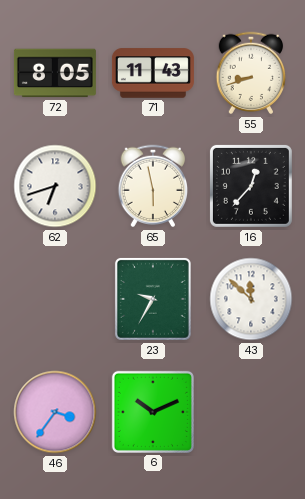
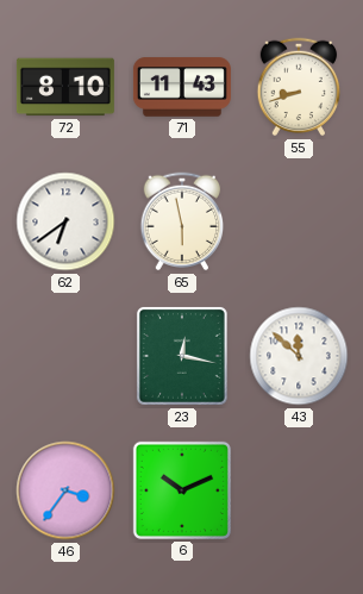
72: 8:05 -> 8:10 (65, 87)
62: 6:42 -> 6:39 (65, 221)
16: 12:37 -> none (251, 186)
23: 9:35 -> 12:17 (182, 356)
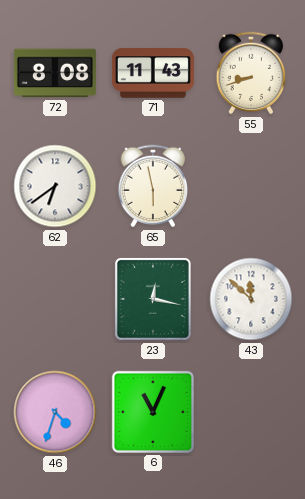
72: 8:10 -> 8:08 (55, 73)
46: 3:36 -> 4:33 (55, 412)
6: 10:11 -> 11:04 (153, 412)
